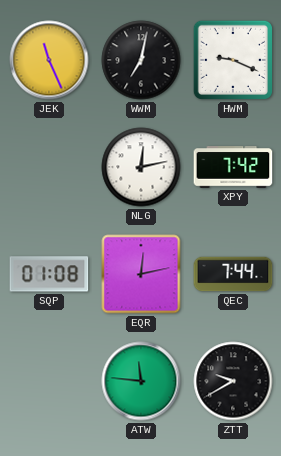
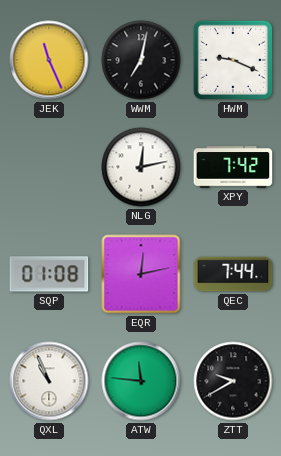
QXL: none -> 10:56 (49, 381)
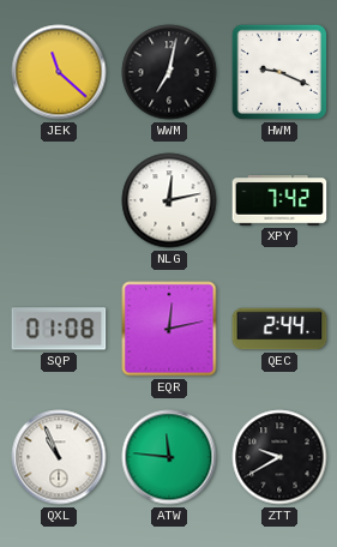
JEK: 11:26 -> 11:22 (59, 72)
QEC: 7:44 -> 2:44 (279, 329)
